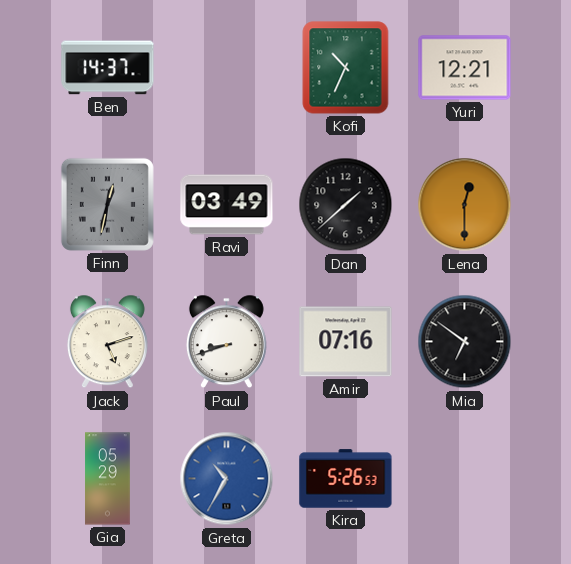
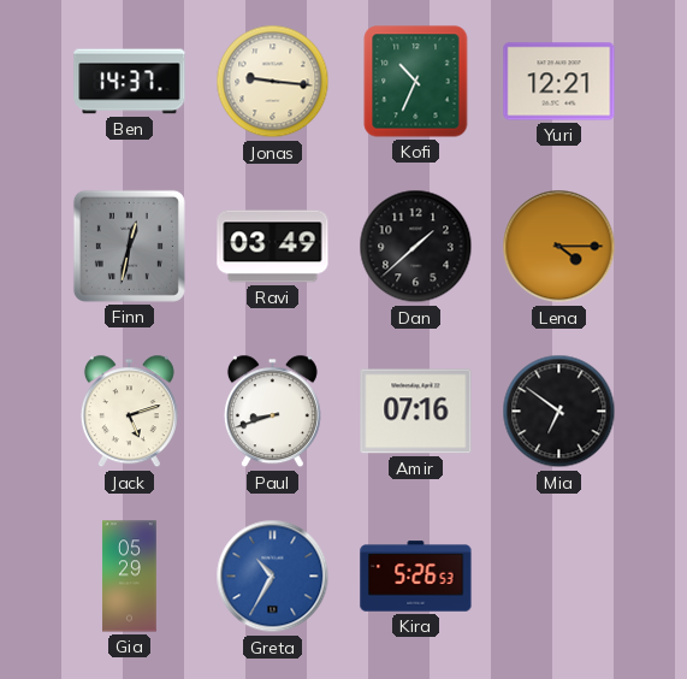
Jonas: none -> 9:16 (273, 82)
Lena: 12:30 -> 4:15 (559, 247)
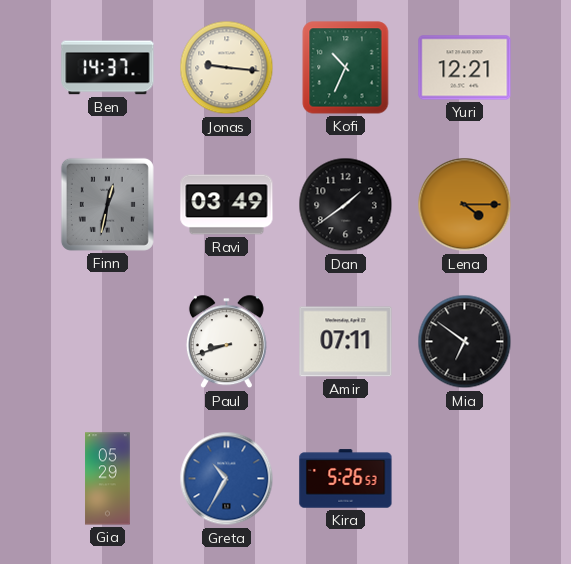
Dan: 1:38 -> 1:39 (346, 205)
Jack: 5:12 -> none (129, 412)
Amir: 07:16 -> 07:11 (346, 342)
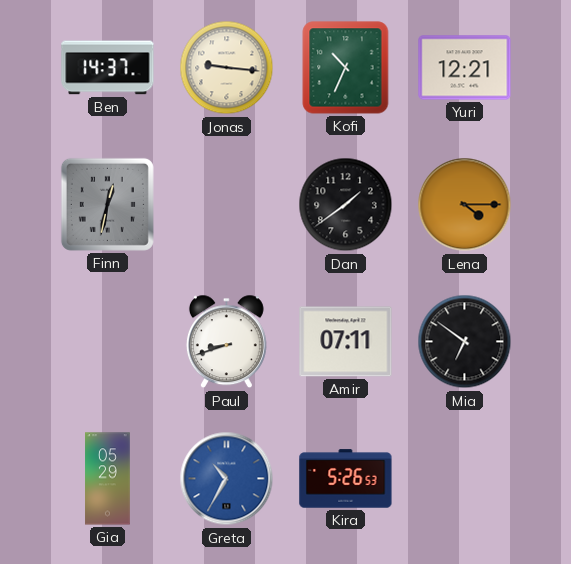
Ravi: 03:49 -> none (227, 205)
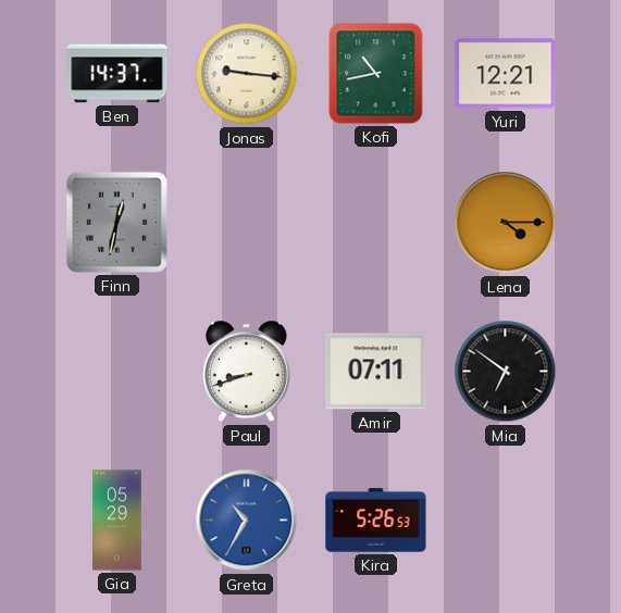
Kofi: 10:34 -> 10:43 (376, 74)
Dan: 1:39 -> none (346, 205)
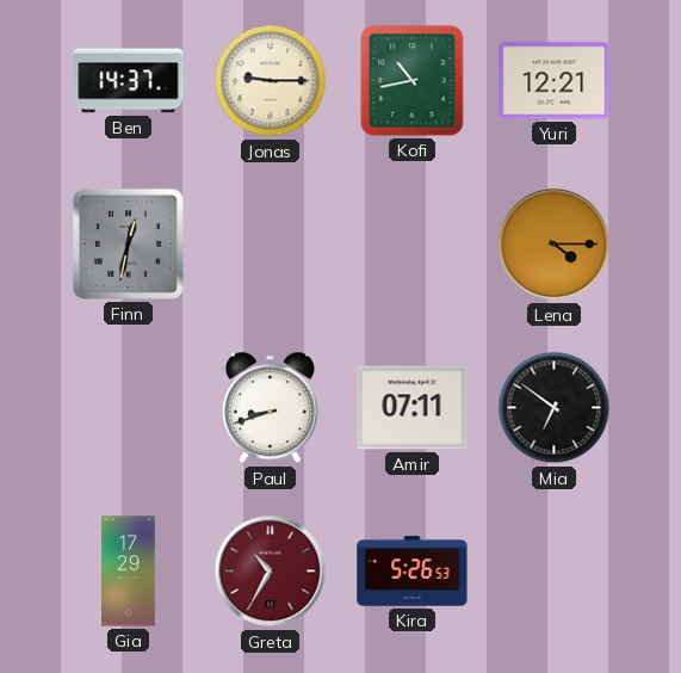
Jonas: 9:16 -> 9:15 (271, 81)
Gia: 05:29 -> 17:29 (129, 572)
Greta dial: blue -> burgundy (271, 572)
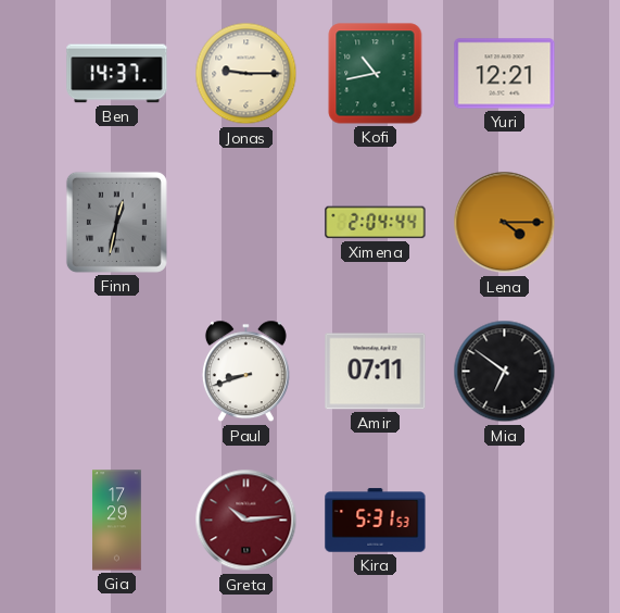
Ximena: none -> 2:04 (376, 223)
Greta: 10:35 -> 10:14 (246, 521)
Kira: 5:26 -> 5:31 (376, 521)
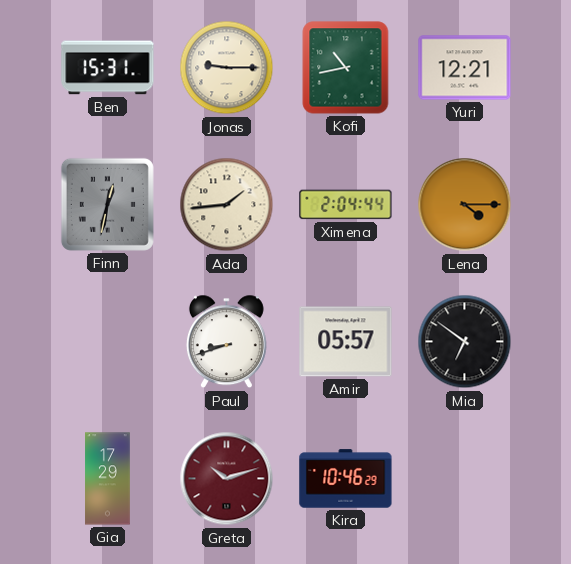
Ben: 14:37 -> 15:31 (108, 68)
Ada: none -> 1:44 (227, 205)
Amir: 07:11 -> 05:57 (346, 342)
Greta: 10:14 -> 10:12 (227, 479)
Kira: 5:31 -> 10:46 (346, 479)
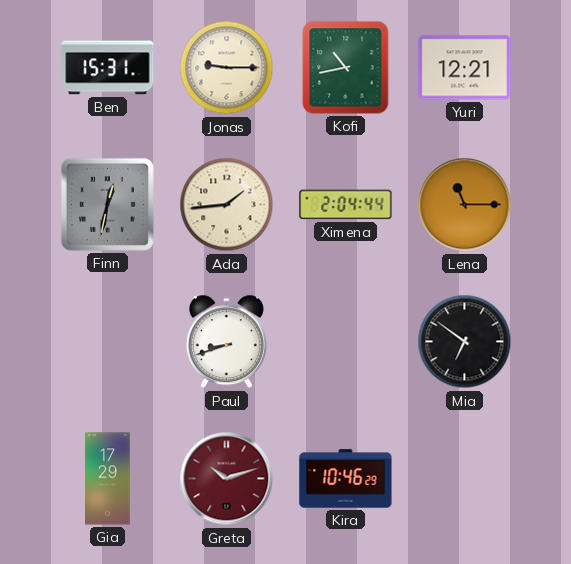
Lena: 4:15 -> 11:15 (465, 205)
Amir: 05:57 -> none (346, 342)
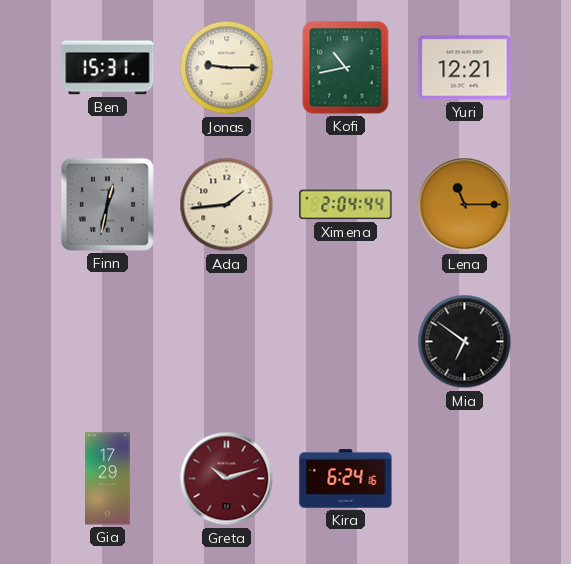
Paul: 8:42 -> none (226, 342)
Kira: 10:46 -> 6:24 (346, 479)
